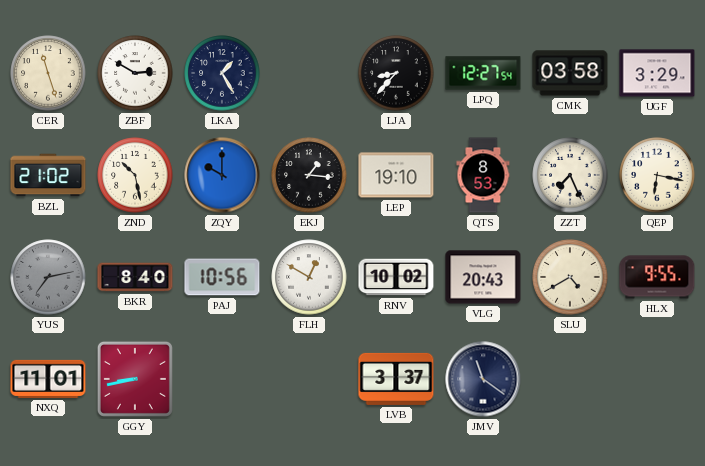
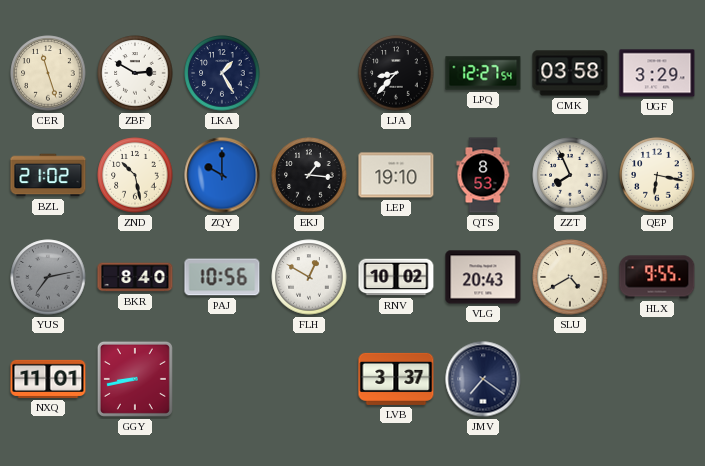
ZZT: 7:26 -> 7:56 (570, 175)
JMV: 11:21 -> 7:21 (483, 379)
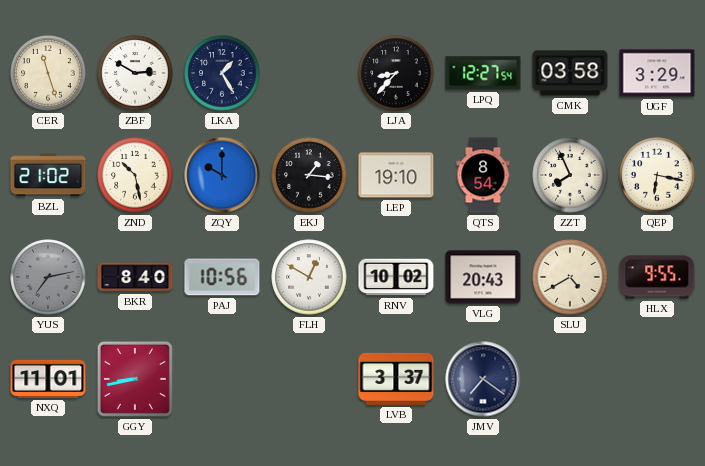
QTS: 8:53 -> 8:54 (483, 175)
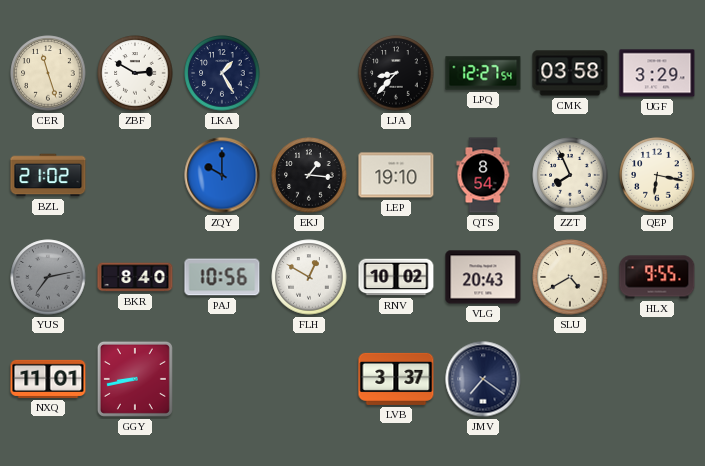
ZND: 10:28 -> none (135, 175)
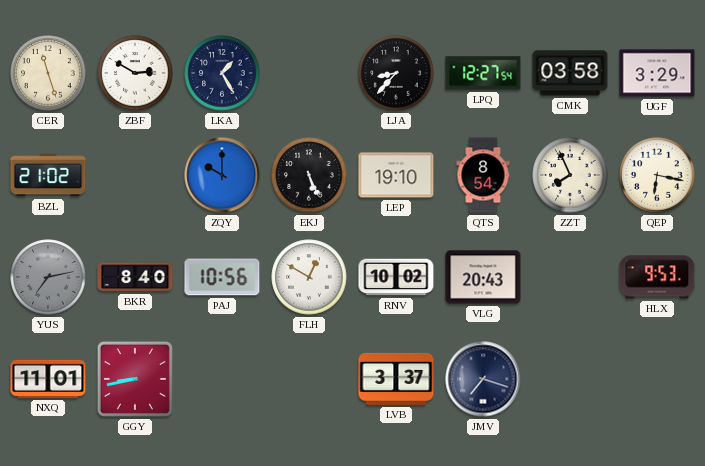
EKJ: 1:16 -> 5:26 (309, 175)
SLU: 4:40 -> none (570, 277)
HLX: 9:55 -> 9:53 (657, 277)
JMV: 7:21 -> 7:18 (483, 379)
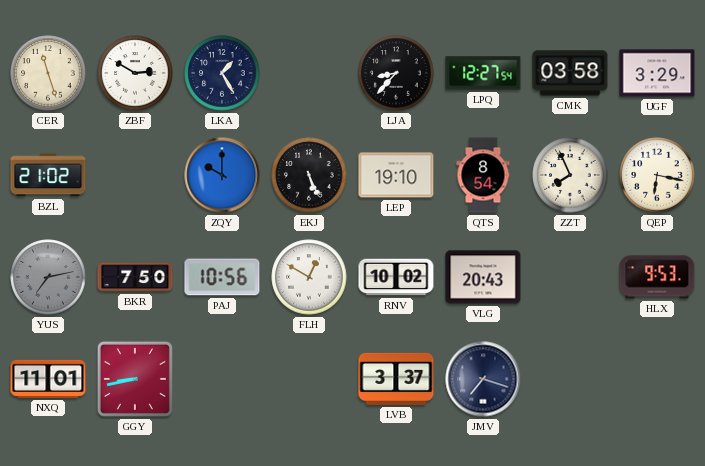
BKR: 8:40 -> 7:50 (135, 277)
